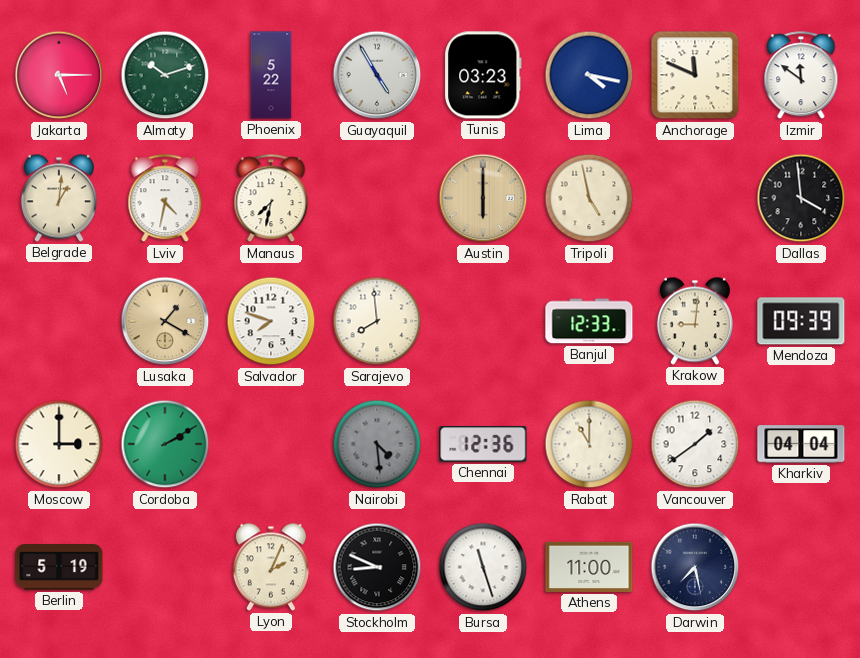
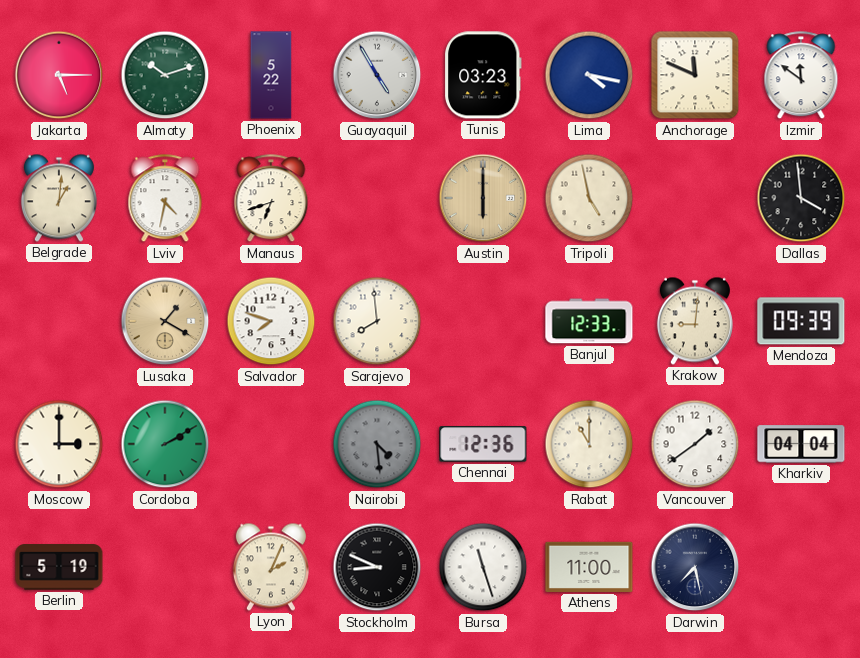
Manaus: 7:32 -> 6:42 (271, 199)
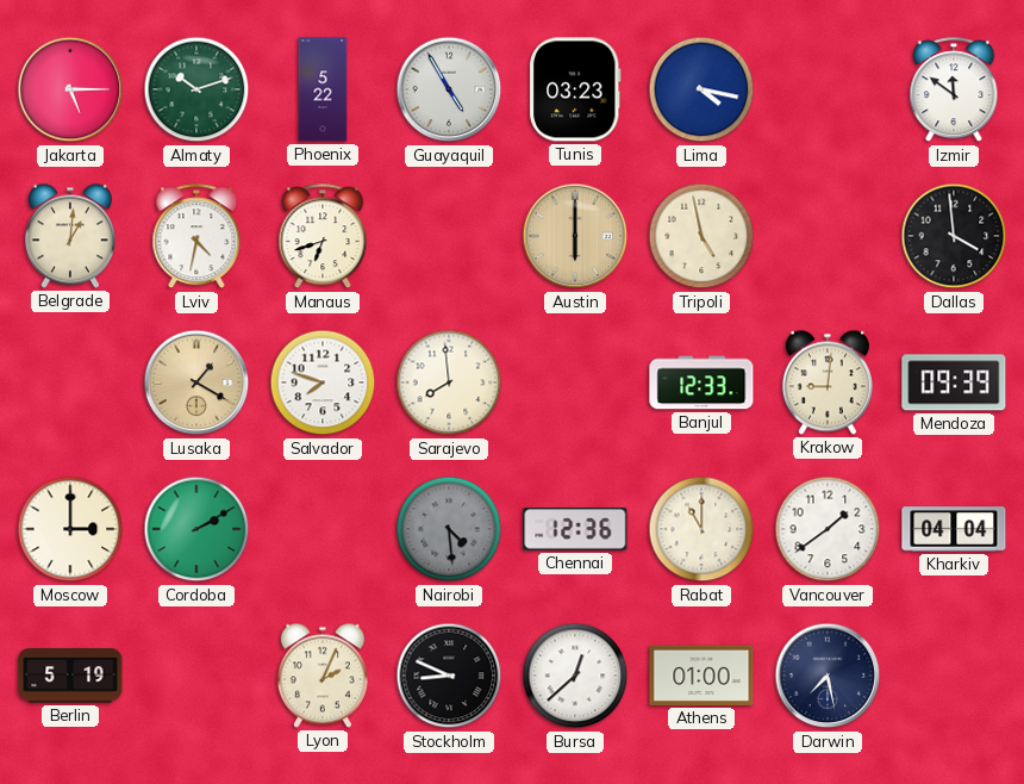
Anchorage: 11:49 -> none (695, 75)
Bursa: 11:27 -> 12:38 (575, 676)
Athens: 11:00 -> 01:00 (701, 676)
